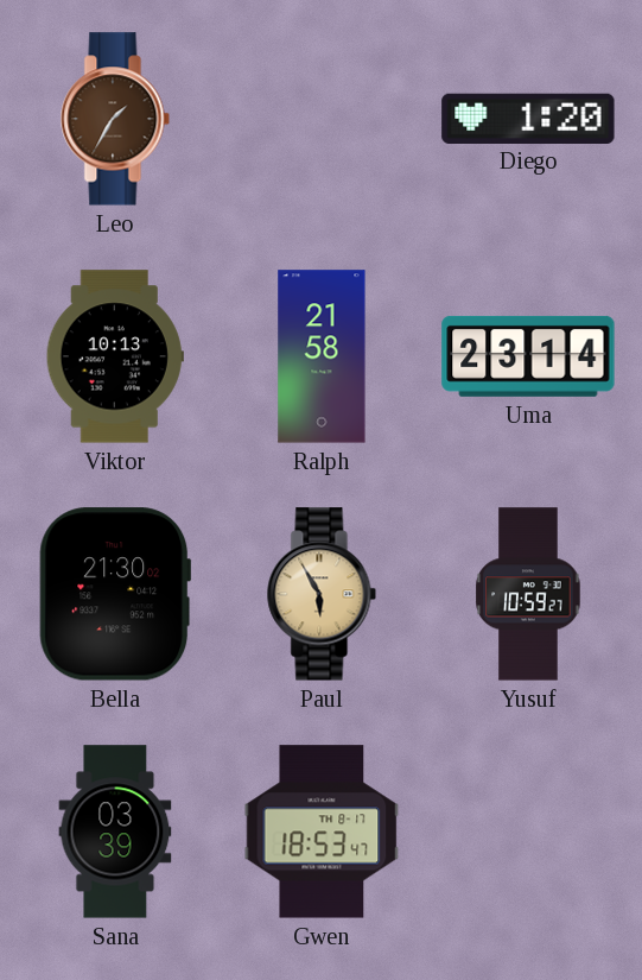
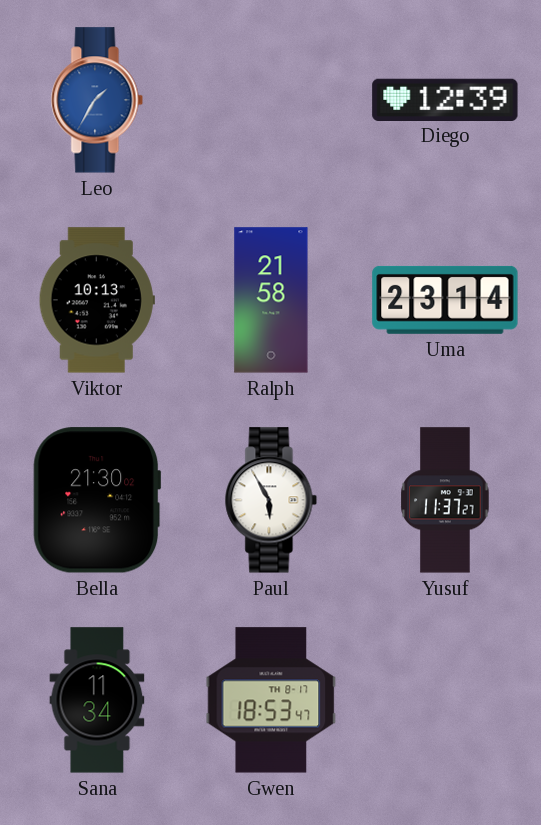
Leo dial: brown -> blue (97, 100)
Diego: 1:20 -> 12:39 (445, 99)
Paul dial: champagne -> white (271, 500)
Yusuf: 10:59 -> 11:37 (445, 500)
Sana: 03:39 -> 11:34 (97, 700)
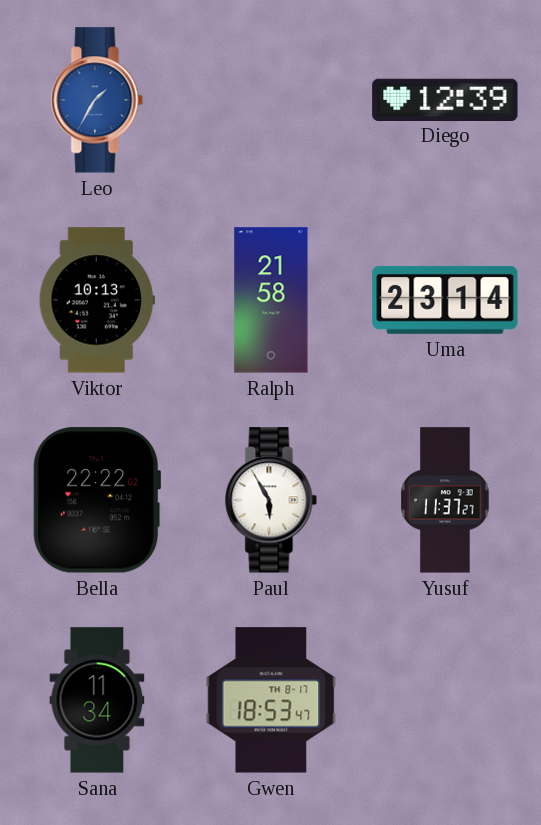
Bella: 21:30 -> 22:22 (97, 500)
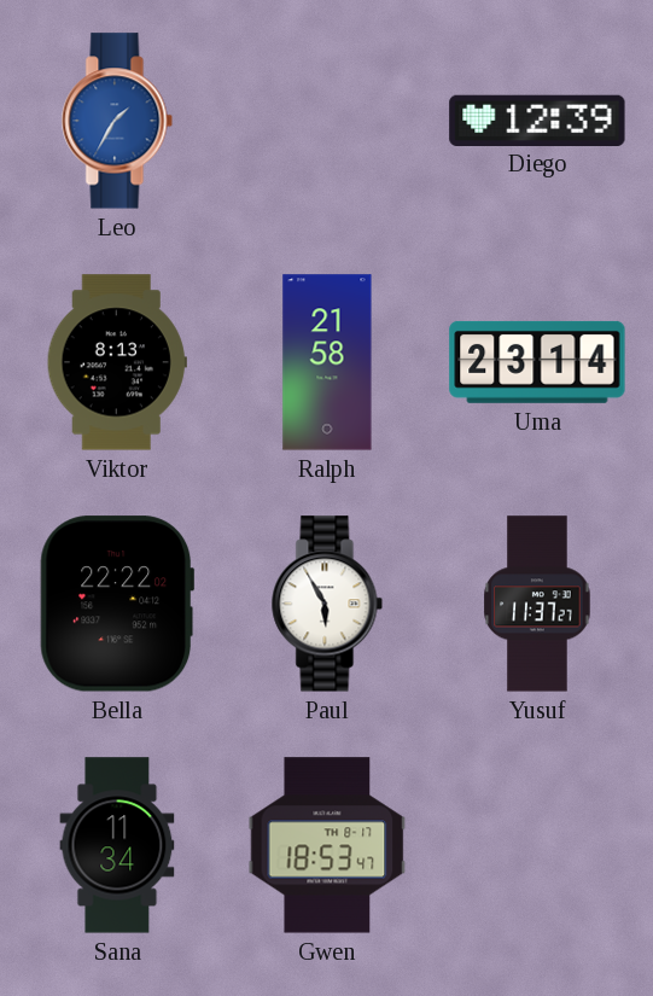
Viktor: 10:13 -> 8:13 (117, 362)
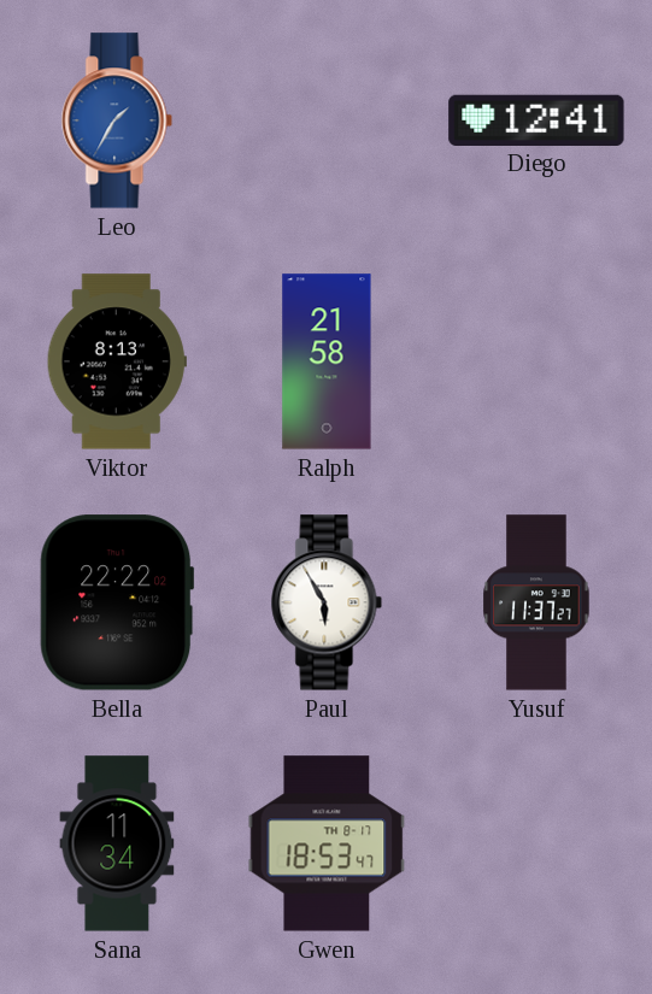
Diego: 12:39 -> 12:41 (536, 119)
Uma: 23:14 -> none (537, 362)
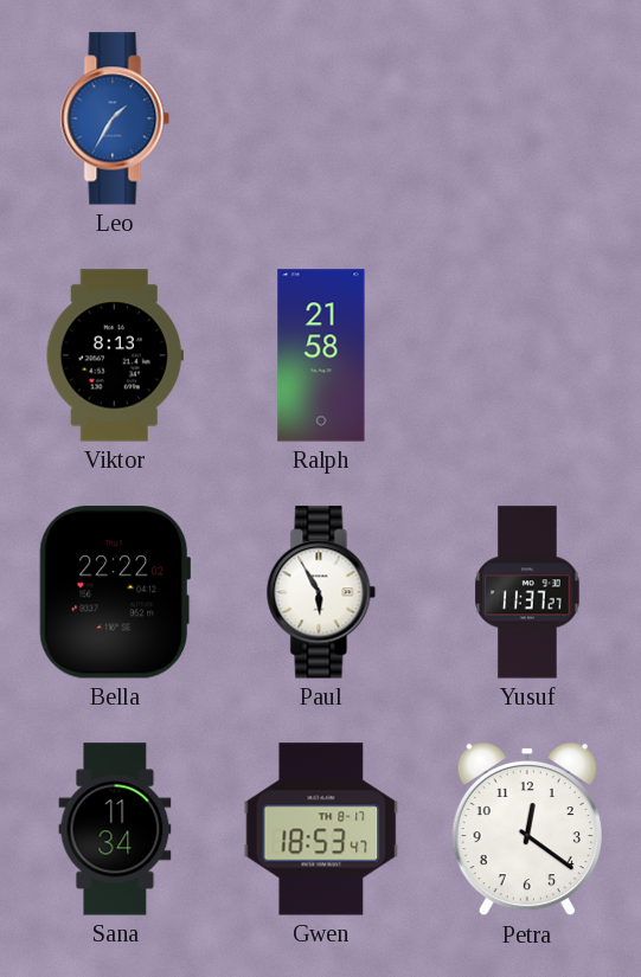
Diego: 12:41 -> none (536, 119)
Petra: none -> 12:21 (527, 829)
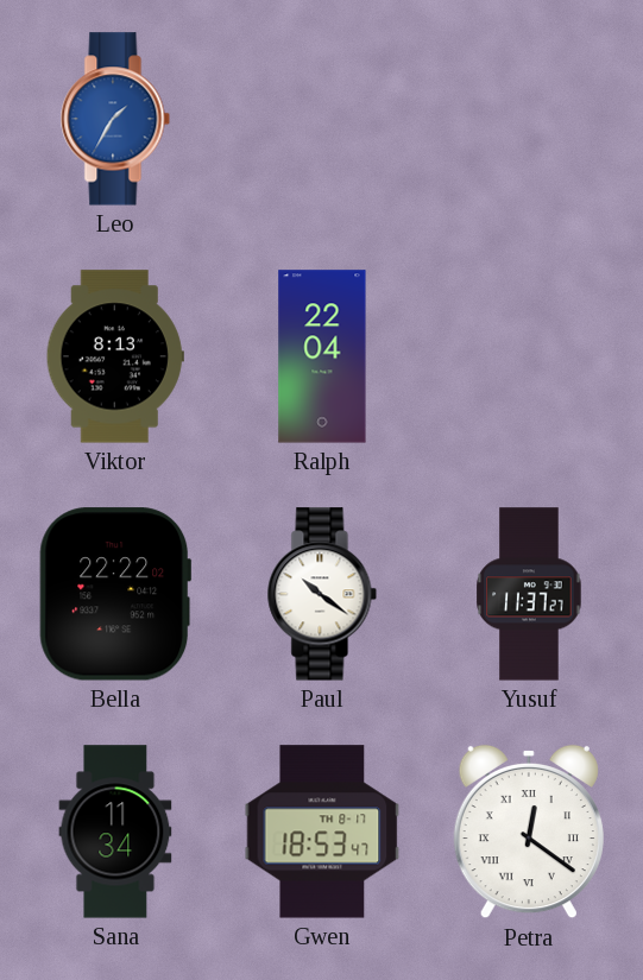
Ralph: 21:58 -> 22:04 (322, 356)
Paul: 5:55 -> 10:21 (322, 594)
Petra numerals: Arabic -> Roman (529, 832)
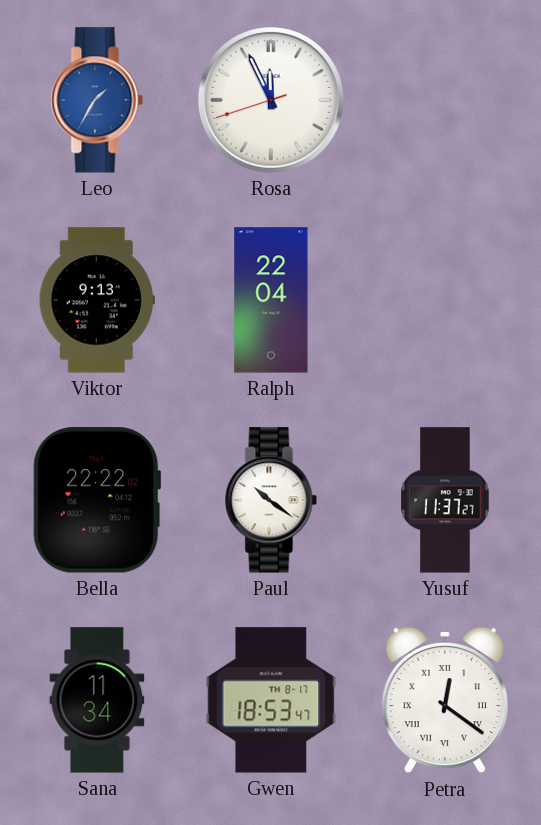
Rosa: none -> 11:55 (272, 101)
Viktor: 8:13 -> 9:13 (97, 300)
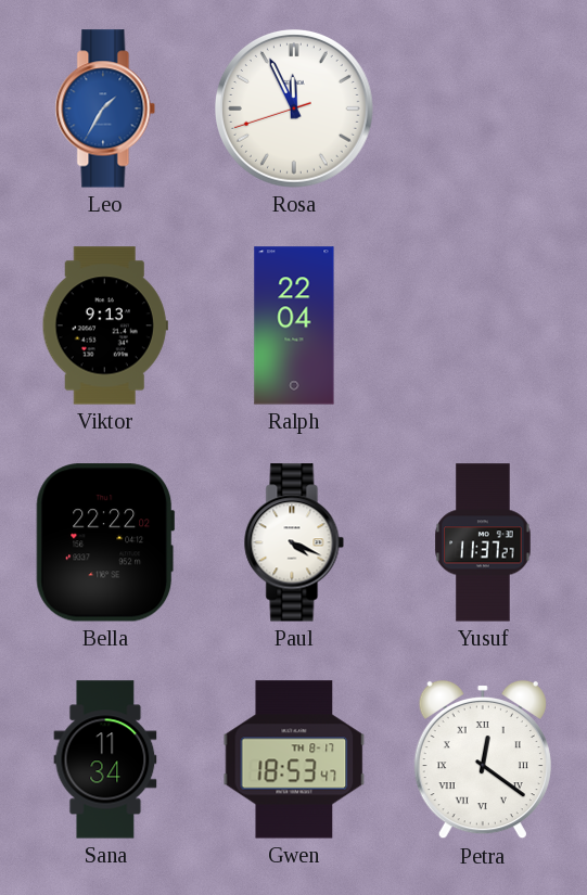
Paul: 10:21 -> 4:19 (294, 542)
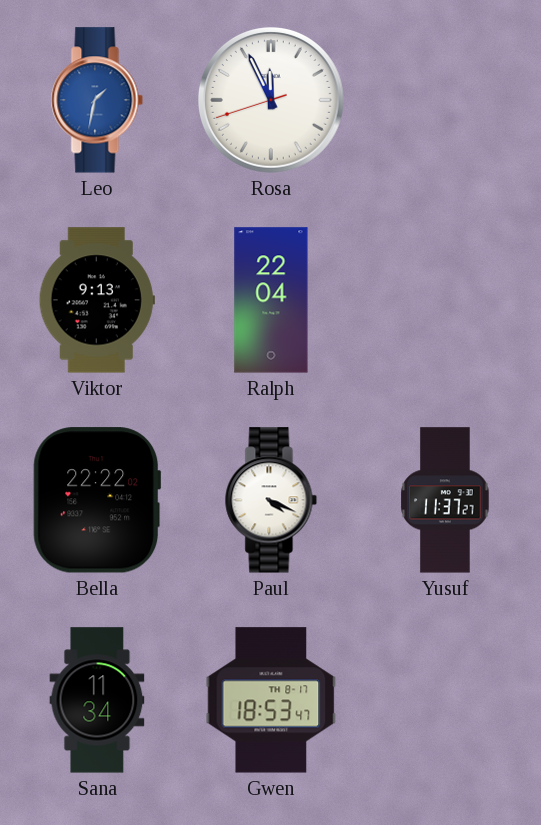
Leo: 1:35 -> 1:32 (97, 100)
Petra: 12:21 -> none (483, 759)
